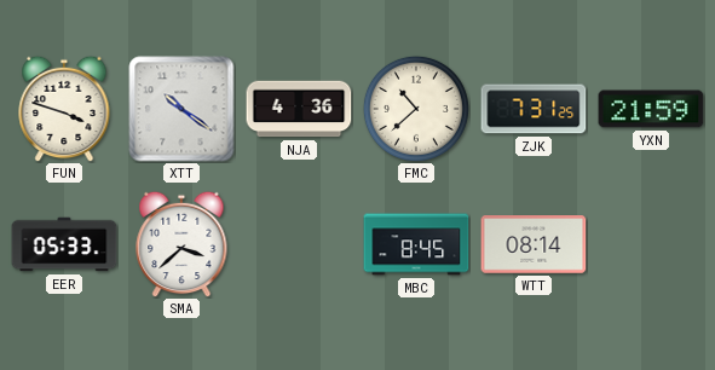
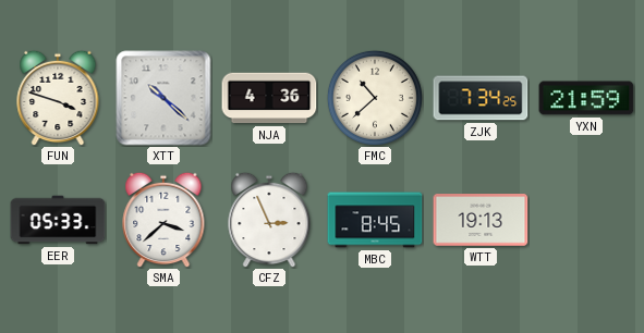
XTT: 10:21 -> 10:22 (163, 98)
ZJK: 7:31 -> 7:34 (481, 98)
CFZ: none -> 2:56 (269, 220)
WTT: 08:14 -> 19:13 (481, 220)
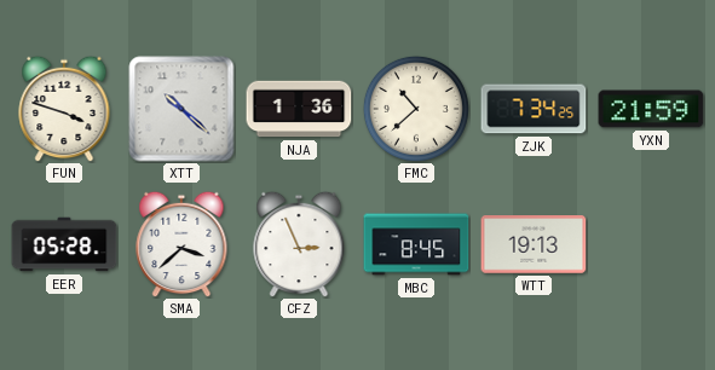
NJA: 4:36 -> 1:36 (299, 109)
EER: 05:33 -> 05:28 (64, 244)
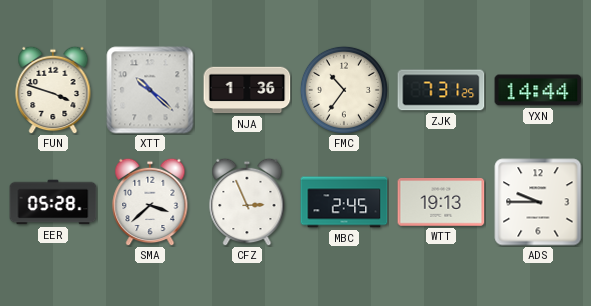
FMC: 10:38 -> 10:36 (344, 90)
ZJK: 7:34 -> 7:31 (441, 90)
YXN: 21:59 -> 14:44 (538, 90)
MBC: 8:45 -> 2:45 (344, 202)
ADS: none -> 9:45 (538, 202)
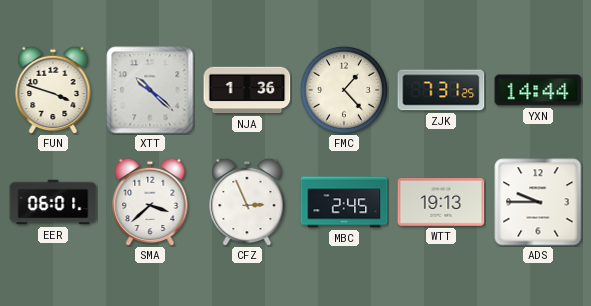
FMC: 10:36 -> 1:23 (344, 90)
EER: 05:28 -> 06:01 (53, 202)
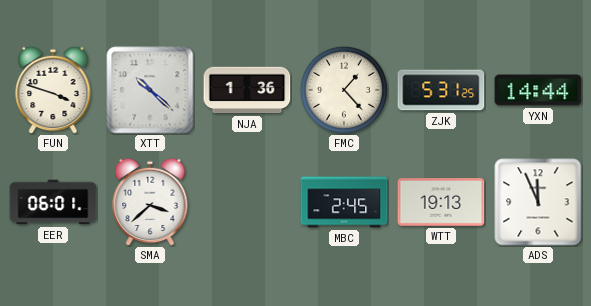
ZJK: 7:31 -> 5:31 (441, 90)
CFZ: 2:56 -> none (247, 202)
ADS: 9:45 -> 11:56 (538, 202)
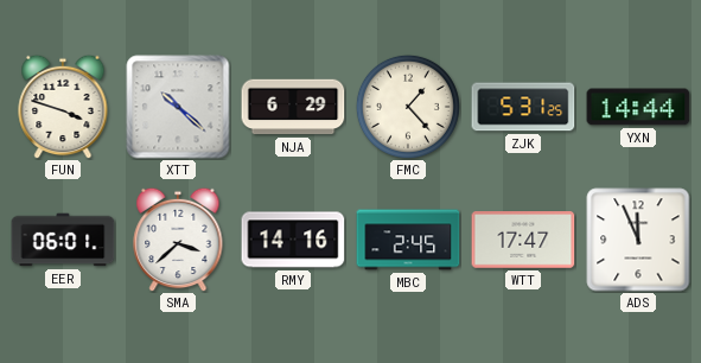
NJA: 1:36 -> 6:29 (293, 107)
RMY: none -> 14:16 (293, 240)
WTT: 19:13 -> 17:47 (523, 240)
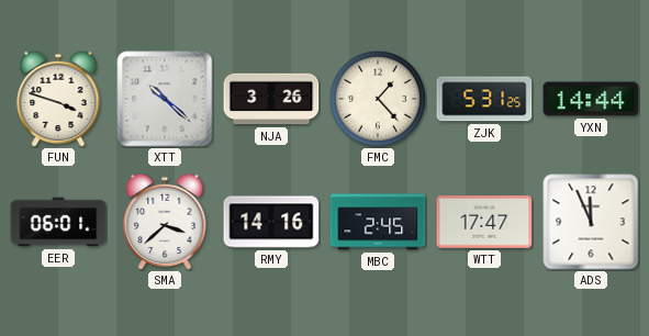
NJA: 6:29 -> 3:26 (271, 99)
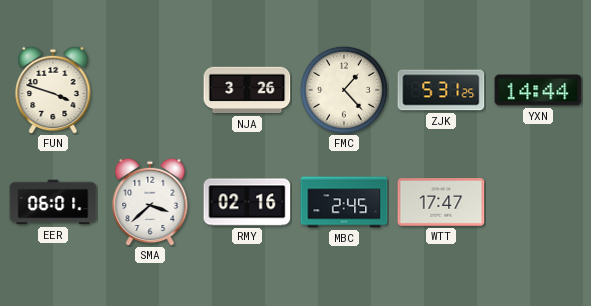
XTT: 10:22 -> none (165, 99)
RMY: 14:16 -> 02:16 (247, 202)
ADS: 11:56 -> none (591, 222)
